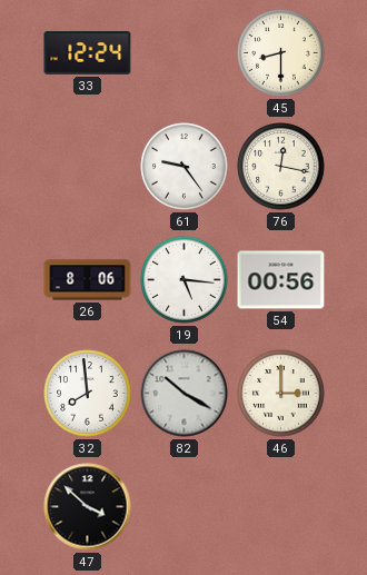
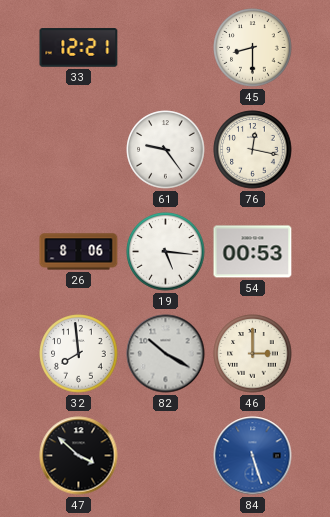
33: 12:24 -> 12:21 (79, 48)
54: 00:56 -> 00:53 (253, 252)
84: none -> 5:27 (253, 456)
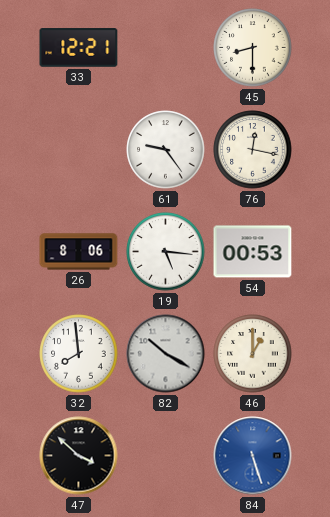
46: 3:00 -> 1:00 (253, 354)
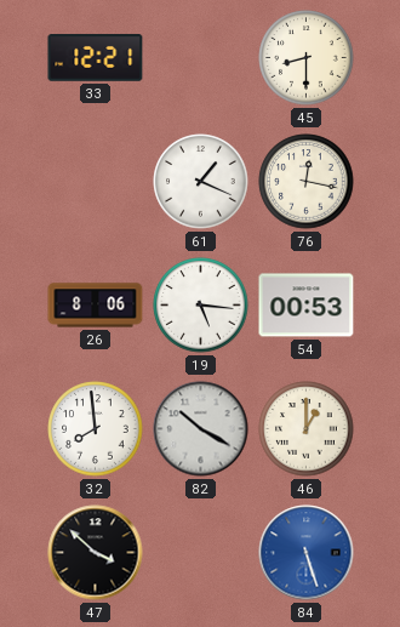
61: 9:24 -> 1:19 (201, 182)
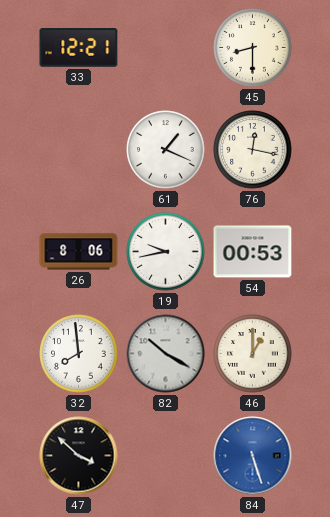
19: 5:16 -> 9:43 (166, 252)
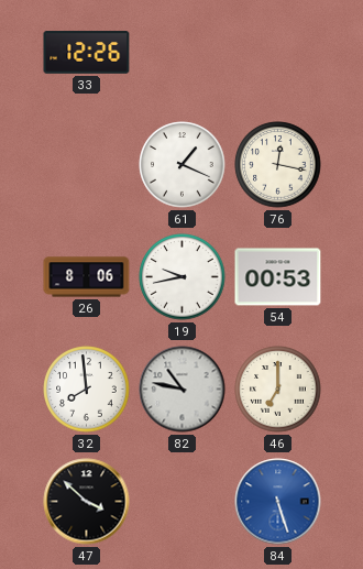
33: 12:21 -> 12:26 (87, 53)
45: 8:30 -> none (253, 48)
82: 10:20 -> 10:47 (183, 390)
46: 1:00 -> 7:00 (278, 390)
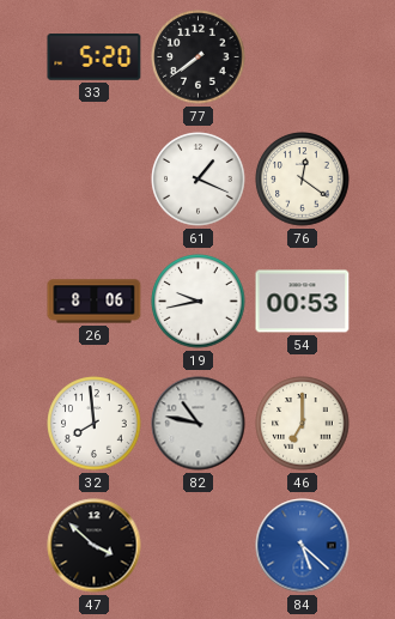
33: 12:26 -> 5:20 (95, 57)
77: none -> 7:39 (199, 57)
76: 12:17 -> 12:21 (303, 180)
84: 5:27 -> 5:22 (303, 546)
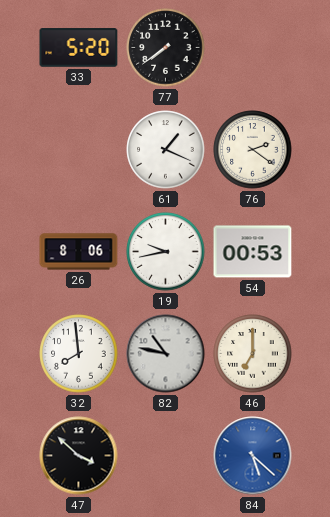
76: 12:21 -> 2:21 (253, 150)
